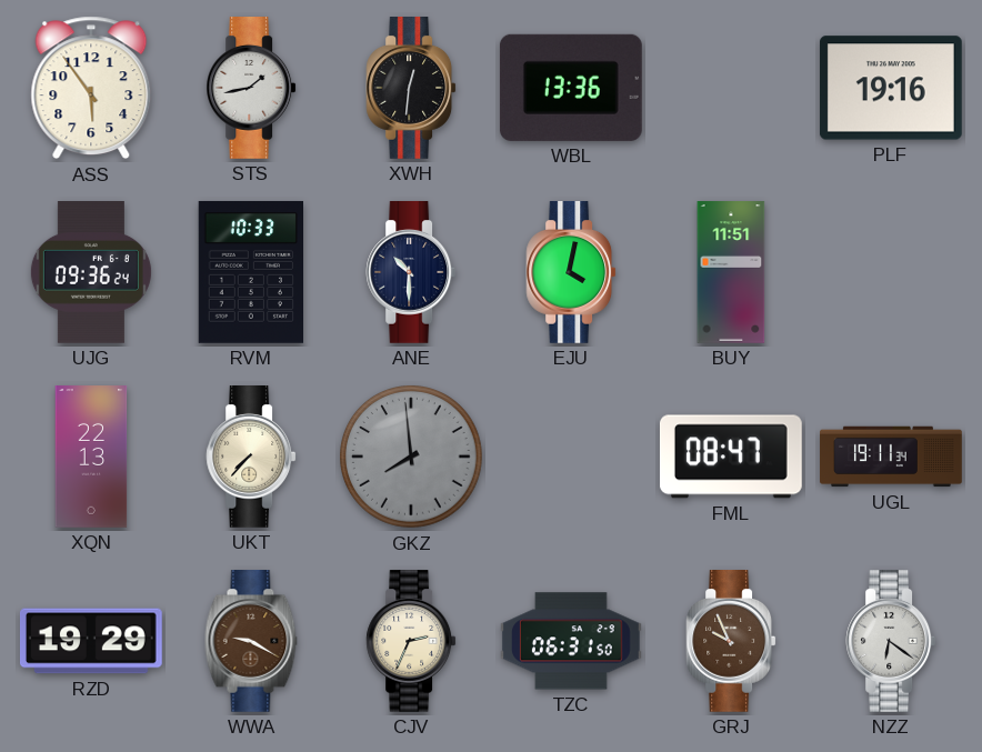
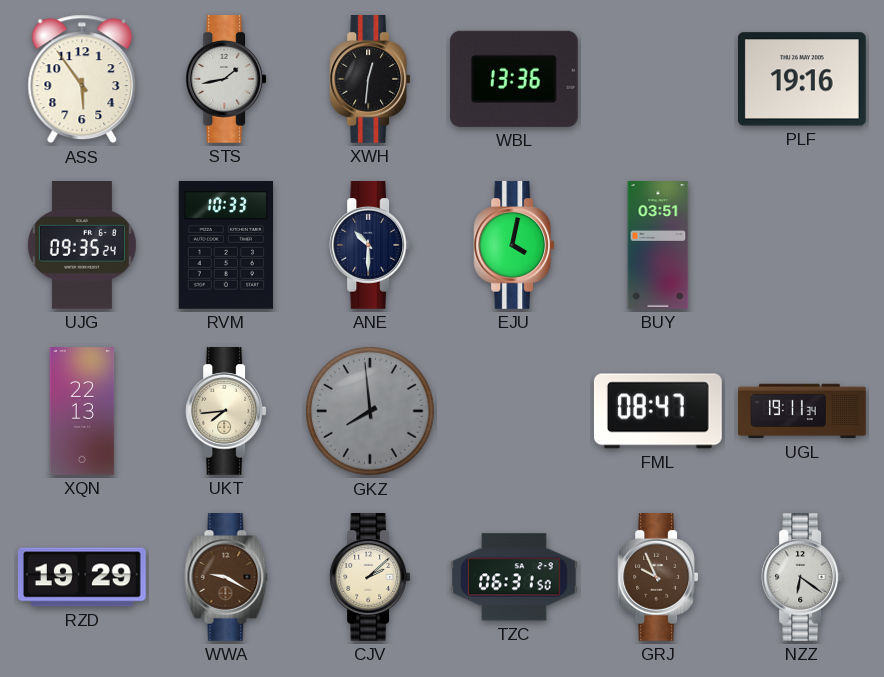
UJG: 09:36 -> 09:35 (82, 246)
BUY: 11:51 -> 03:51 (658, 245)
UKT: 7:37 -> 7:44 (226, 412)
CJV: 2:34 -> 2:08 (370, 578)
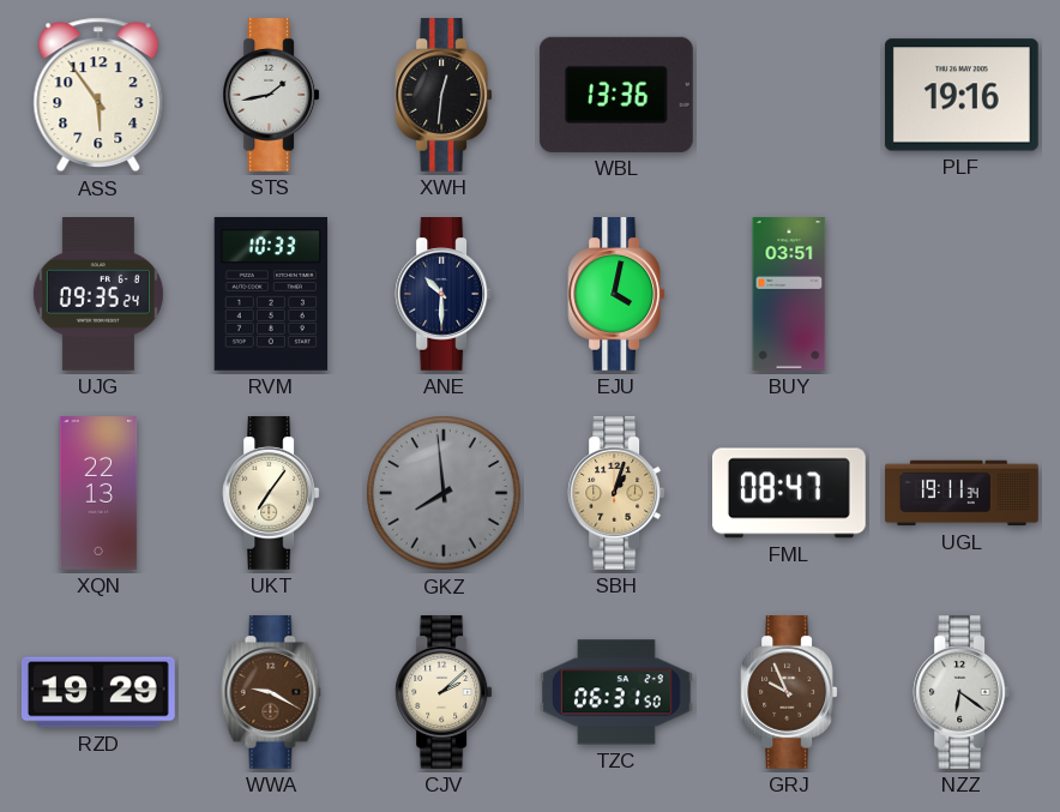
UKT: 7:44 -> 7:06 (271, 494)
SBH: none -> 1:03 (616, 494)
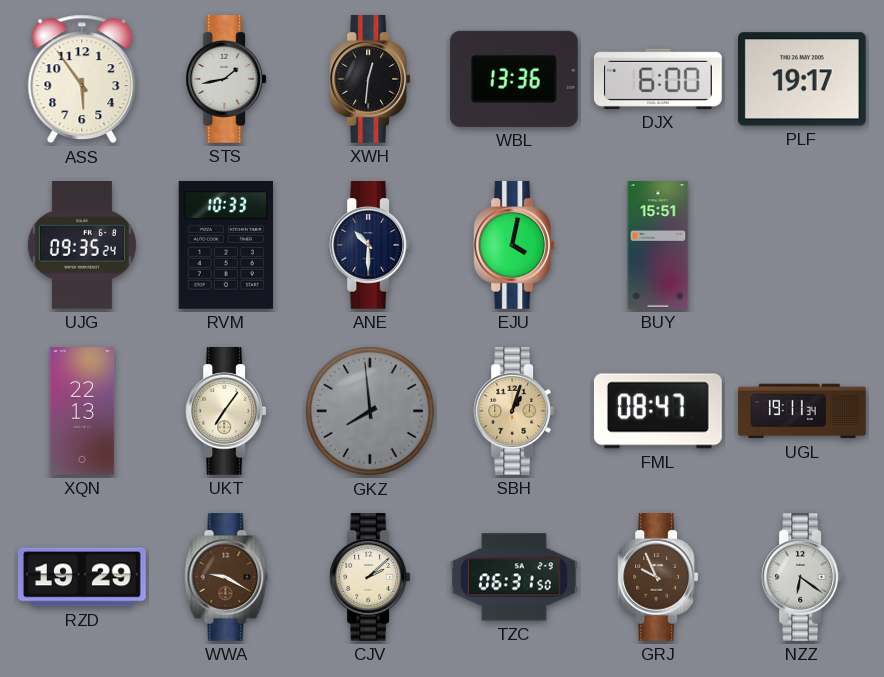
DJX: none -> 6:00 (658, 79)
PLF: 19:16 -> 19:17 (802, 79)
BUY: 03:51 -> 15:51 (658, 245)
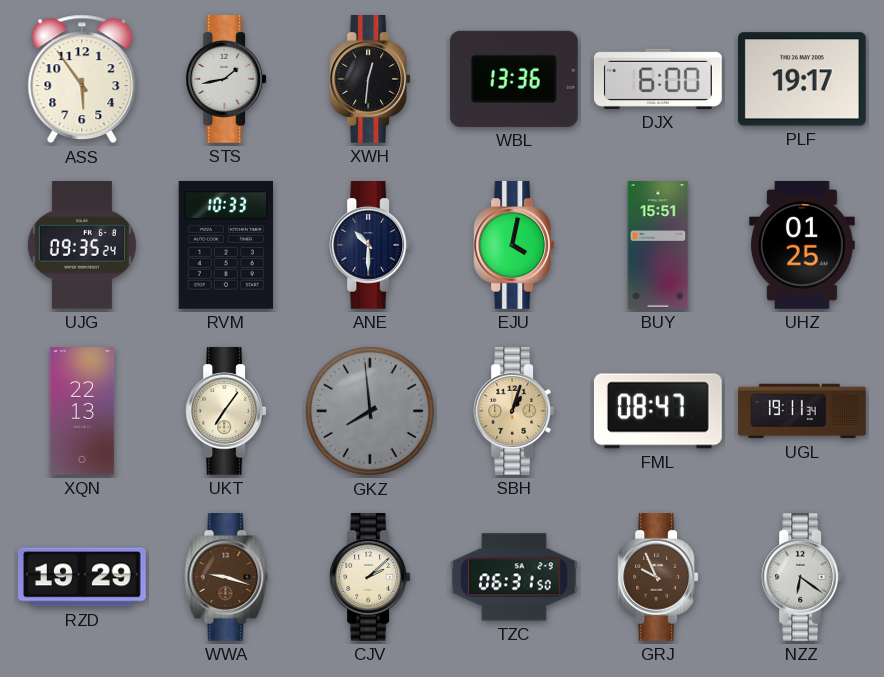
UHZ: none -> 01:25 (803, 246)
WWA: 9:20 -> 9:18 (226, 578)
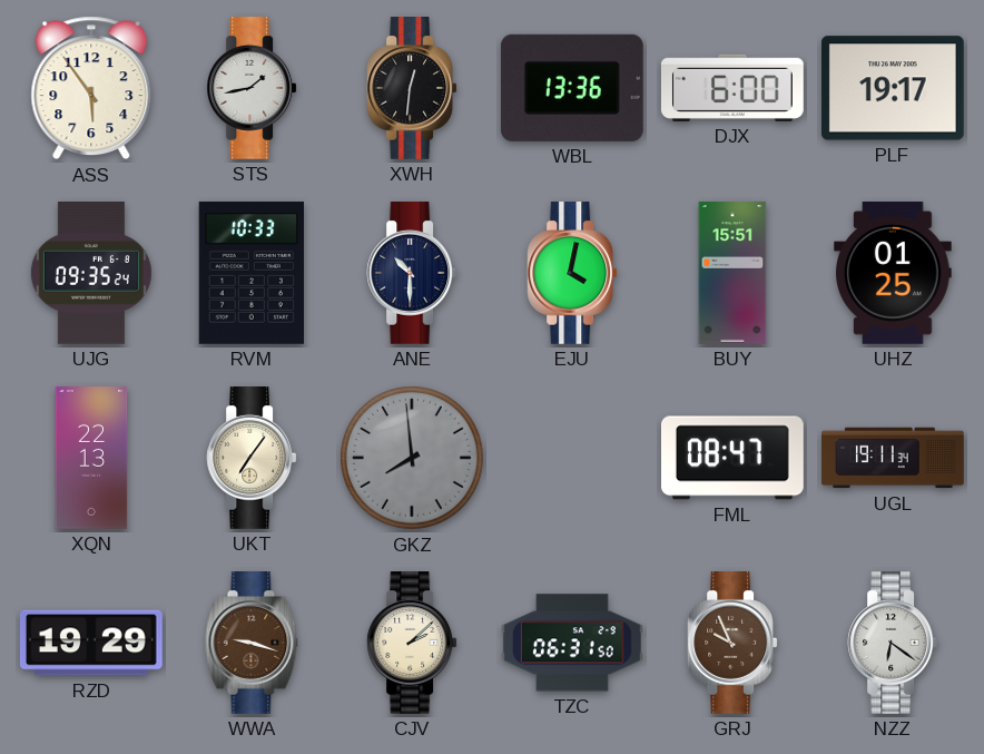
SBH: 1:03 -> none (514, 412)
